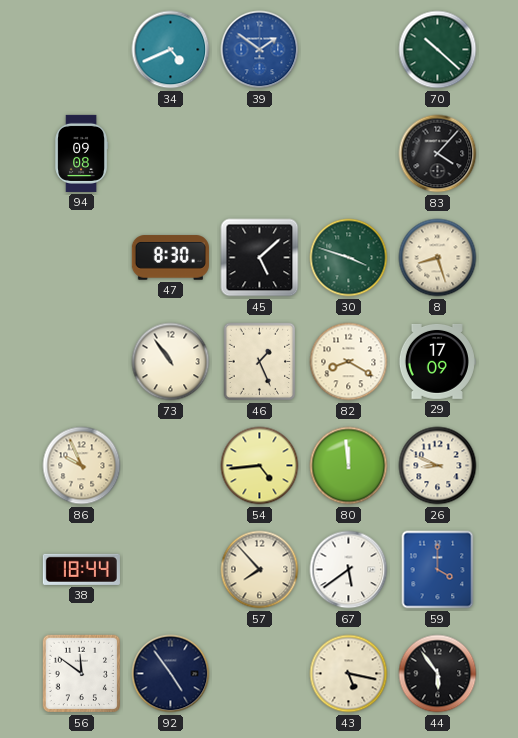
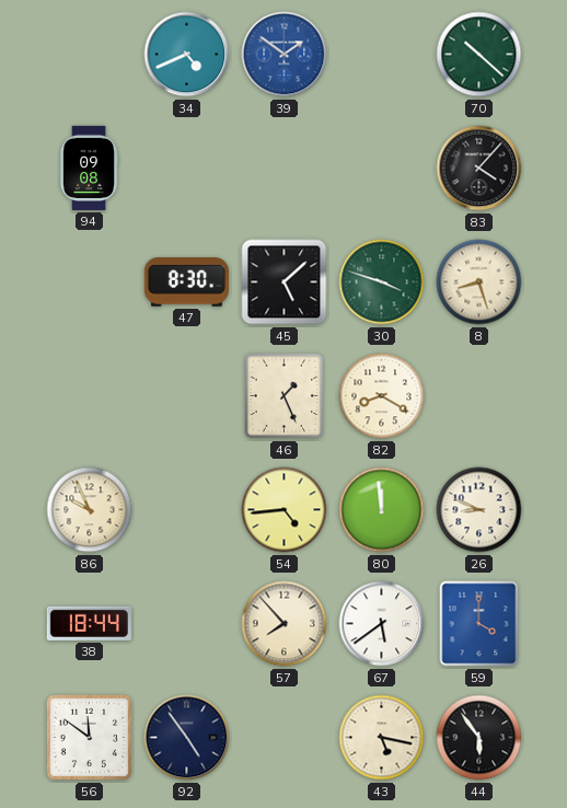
73: 10:54 -> none (171, 362)
29: 17:09 -> none (437, 361)
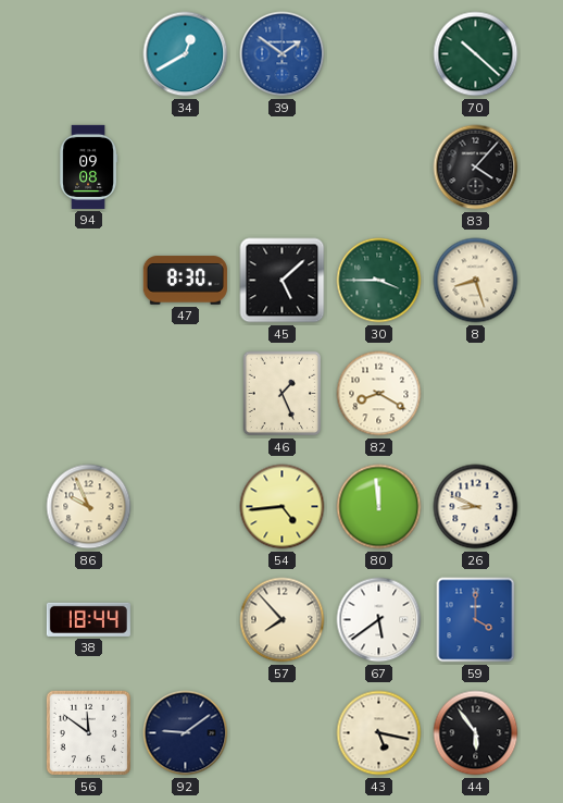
34: 4:41 -> 12:40 (186, 54)
30: 3:48 -> 3:45 (379, 281)
92: 4:54 -> 9:09 (186, 733)
